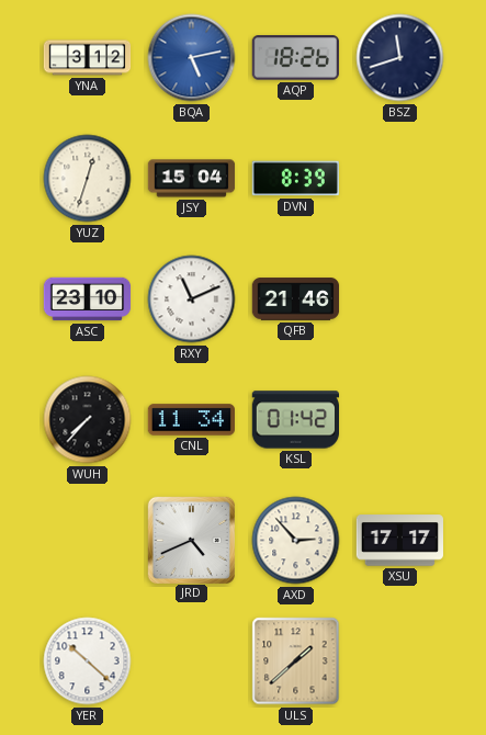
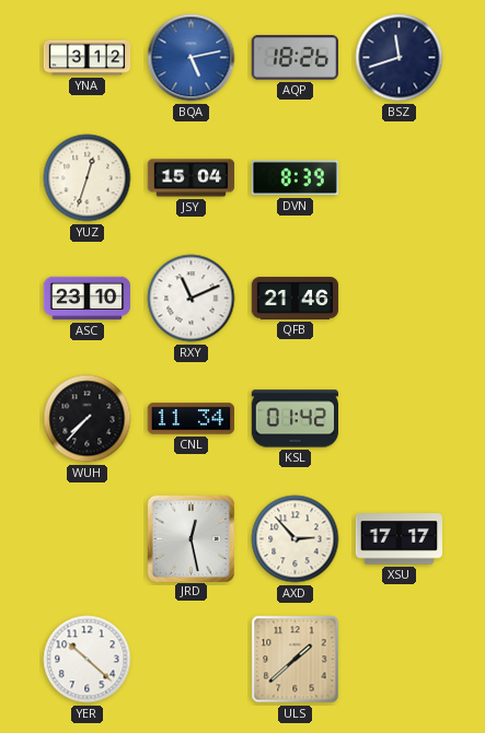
JRD: 4:41 -> 12:28 (190, 538)
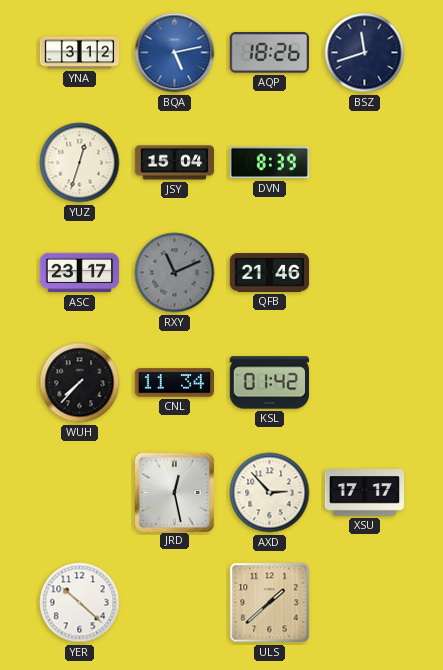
ASC: 23:10 -> 23:17 (80, 273)
RXY dial: white -> grey (175, 273)
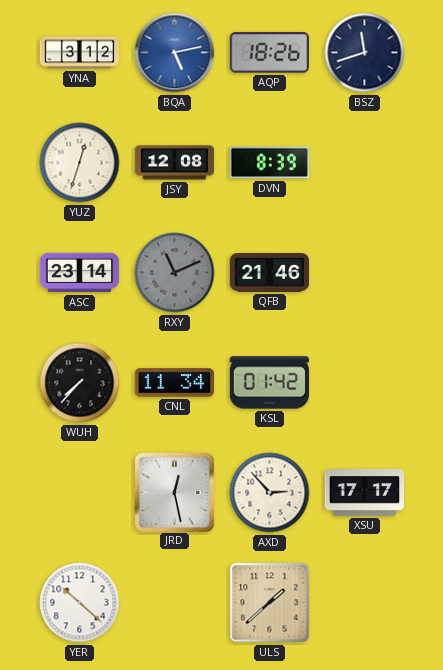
JSY: 15:04 -> 12:08 (175, 163)
ASC: 23:17 -> 23:14 (80, 273)
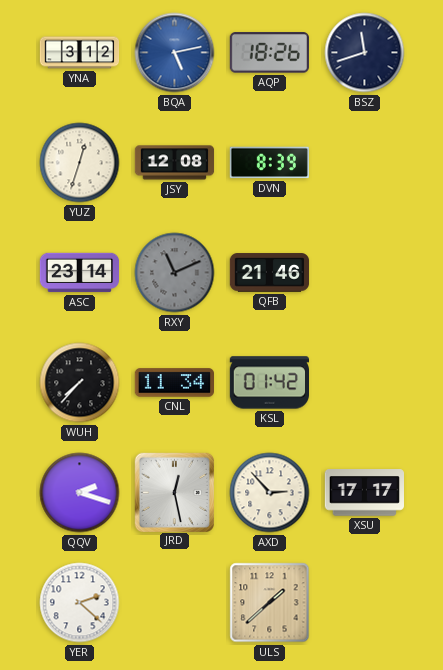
QQV: none -> 2:18 (80, 493)
YER: 10:22 -> 2:22 (80, 603)
